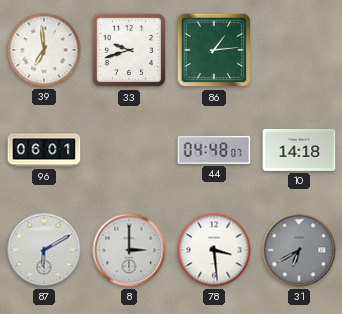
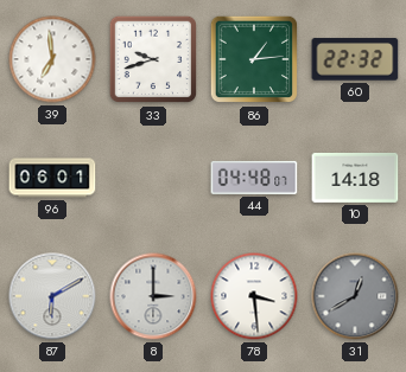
60: none -> 22:32 (355, 59)
31: 6:40 -> 12:40 (355, 296)
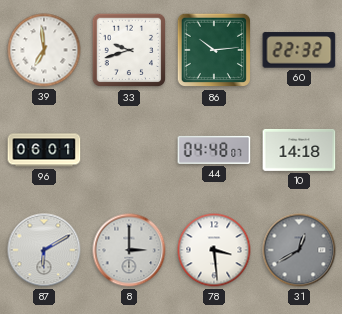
86: 1:14 -> 10:14 (214, 50)
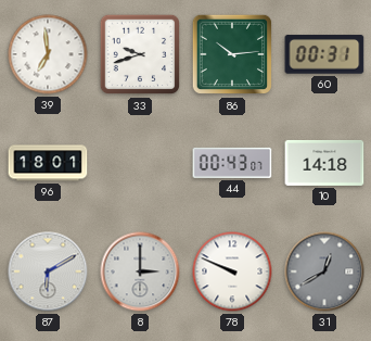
60: 22:32 -> 00:31 (324, 54)
96: 06:01 -> 18:01 (48, 163)
44: 04:48 -> 00:43 (232, 163)
78: 3:29 -> 9:49 (232, 271)
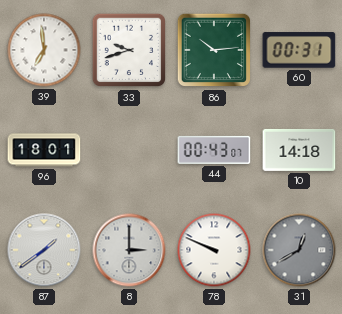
87: 6:10 -> 1:39 (44, 250)
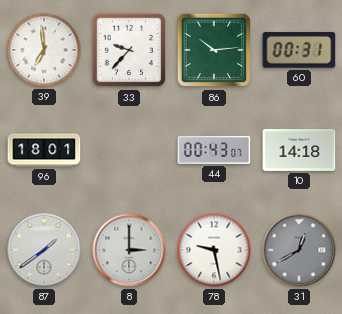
33: 9:42 -> 9:37 (129, 50)
78: 9:49 -> 9:28 (214, 250)
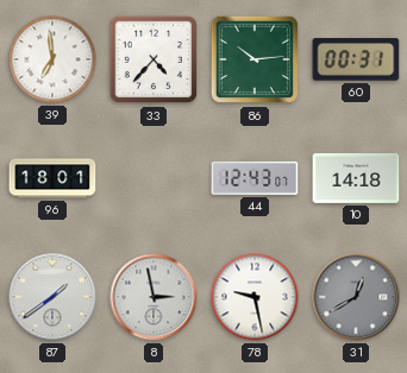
33: 9:37 -> 4:37 (154, 59)
44: 00:43 -> 12:43 (255, 178)
8: 3:00 -> 2:58 (154, 297)
